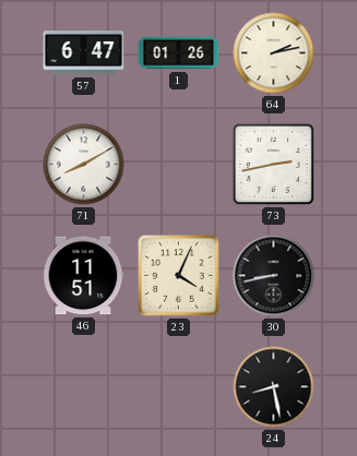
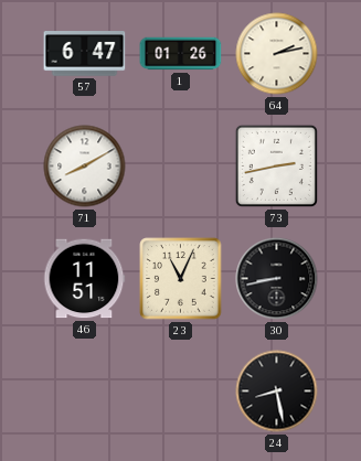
23: 4:04 -> 11:04 (181, 279)
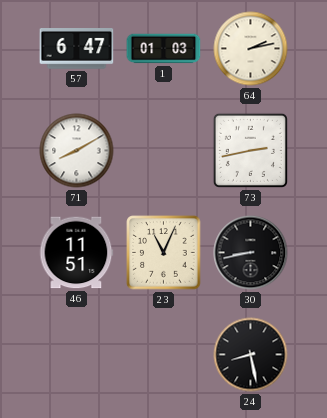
1: 01:26 -> 01:03 (164, 49)
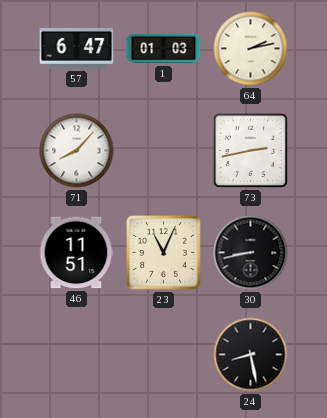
71: 8:10 -> 8:07 (77, 151)
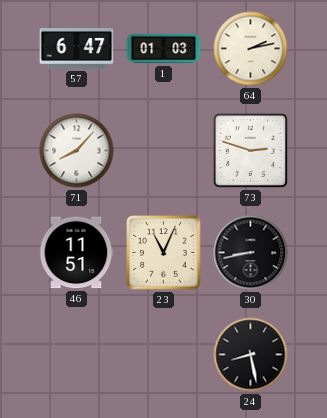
73: 2:43 -> 2:48 (250, 150)
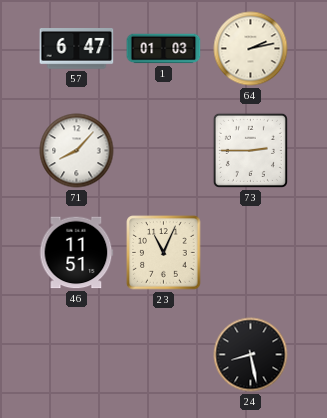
73: 2:48 -> 2:45 (250, 150)
30: 8:43 -> none (251, 253)
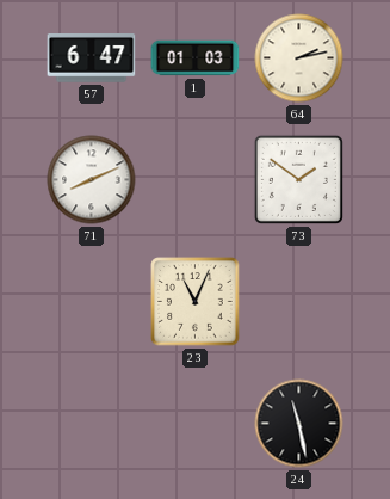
71: 8:07 -> 8:11 (92, 180)
73: 2:45 -> 1:51 (298, 179)
46: 11:51 -> none (76, 253)
24: 8:28 -> 11:28 (299, 424)
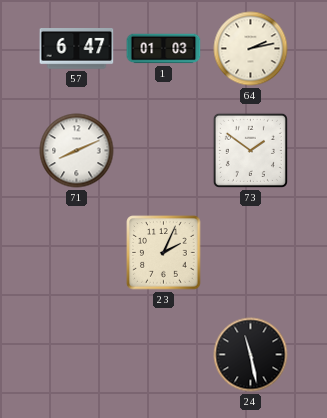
23: 11:04 -> 2:04 (164, 253)
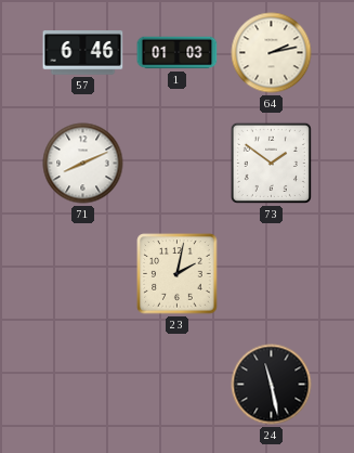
57: 6:47 -> 6:46 (83, 53)
23: 2:04 -> 2:02 (178, 274)
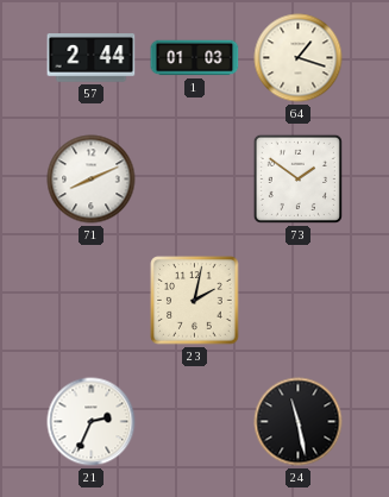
57: 6:46 -> 2:44 (92, 58)
64: 2:13 -> 1:18 (299, 58)
21: none -> 2:34 (92, 422)
